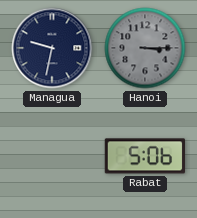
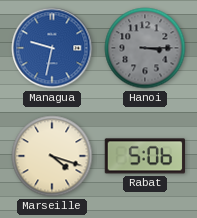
Managua dial: navy -> blue (52, 48)
Marseille: none -> 4:18 (52, 156)
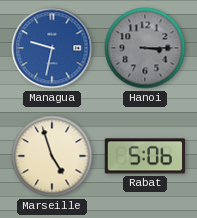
Marseille: 4:18 -> 4:57 (52, 156)
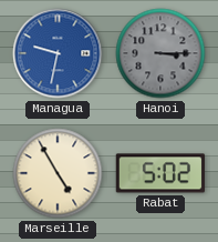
Marseille: 4:57 -> 4:55 (58, 173)
Rabat: 5:06 -> 5:02 (160, 173)
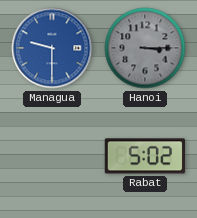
Managua: 9:32 -> 9:30 (52, 48)
Marseille: 4:55 -> none (58, 173)
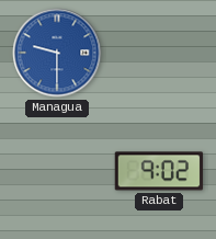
Hanoi: 3:15 -> none (145, 48)
Rabat: 5:02 -> 9:02 (159, 171)
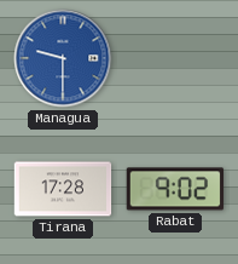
Tirana: none -> 17:28 (63, 189)
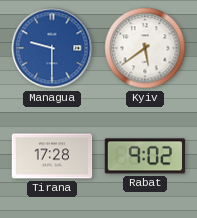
Kyiv: none -> 5:39 (145, 48)
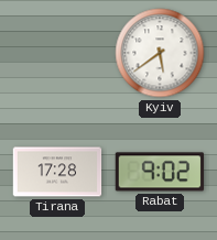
Managua: 9:30 -> none (52, 48)
